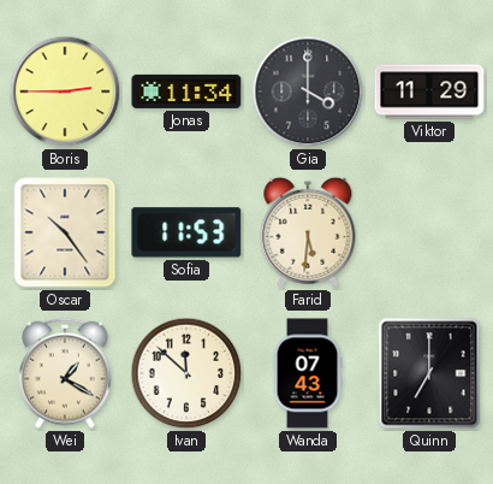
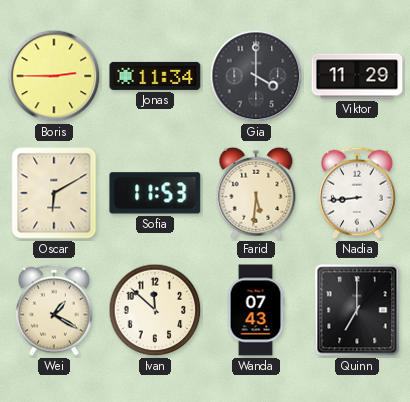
Oscar: 10:24 -> 6:10 (54, 193)
Nadia: none -> 8:44 (358, 193)
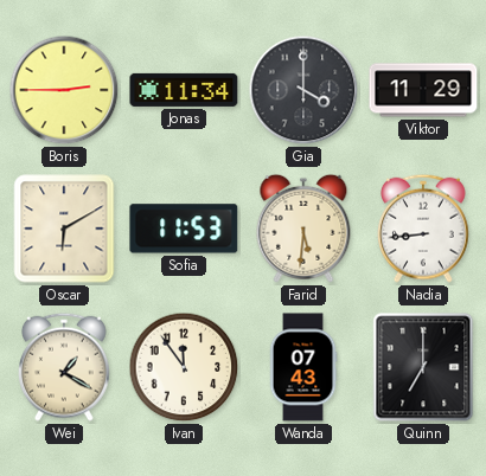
Ivan: 11:52 -> 11:54 (184, 367)
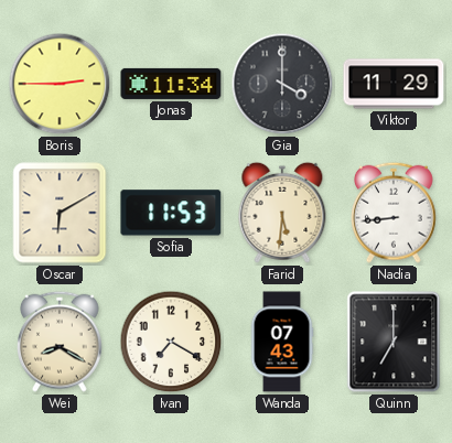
Wei: 1:20 -> 8:20 (61, 342)
Ivan: 11:54 -> 7:20 (171, 342)
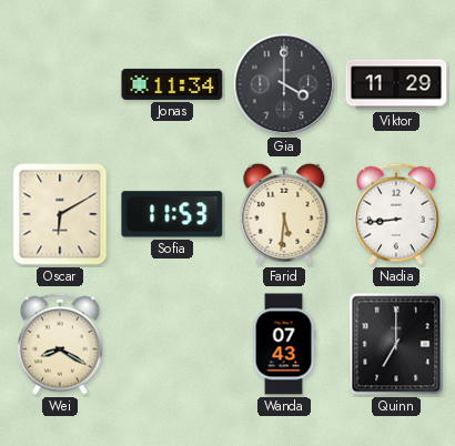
Boris: 2:45 -> none (60, 84)
Ivan: 7:20 -> none (171, 342)
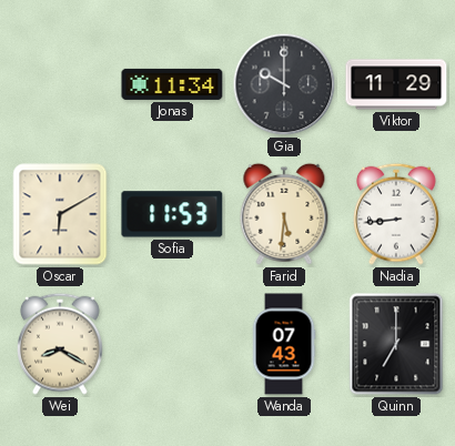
Gia: 4:00 -> 10:00 (284, 84)
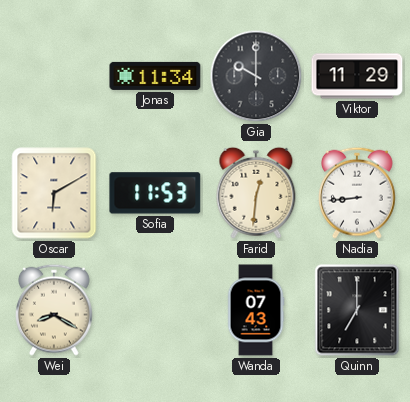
Farid: 5:31 -> 12:31 (256, 193)
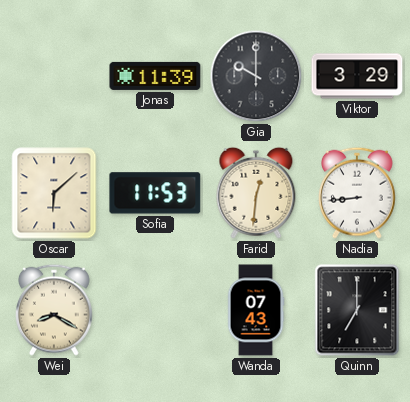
Jonas: 11:34 -> 11:39 (155, 76)
Viktor: 11:29 -> 3:29 (357, 76)
Oscar: 6:10 -> 6:08 (54, 193)
